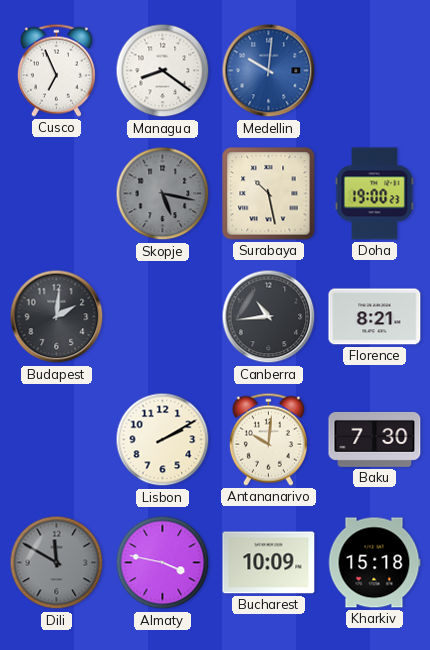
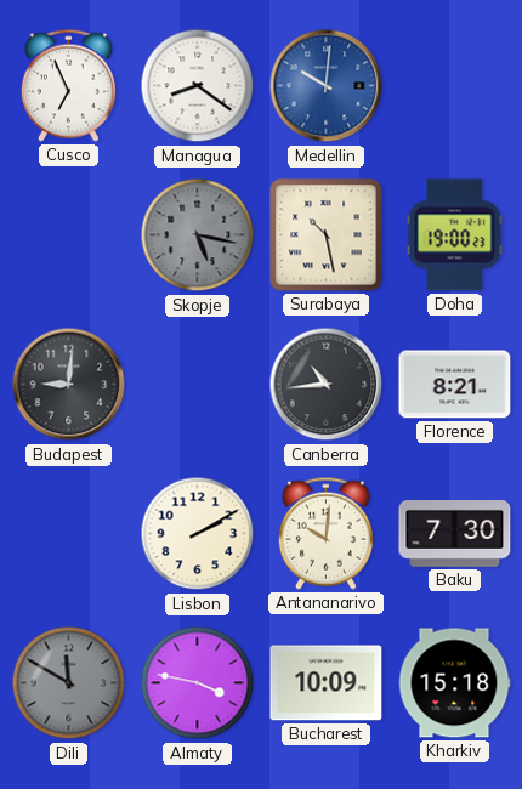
Budapest: 2:01 -> 9:01 (69, 385)
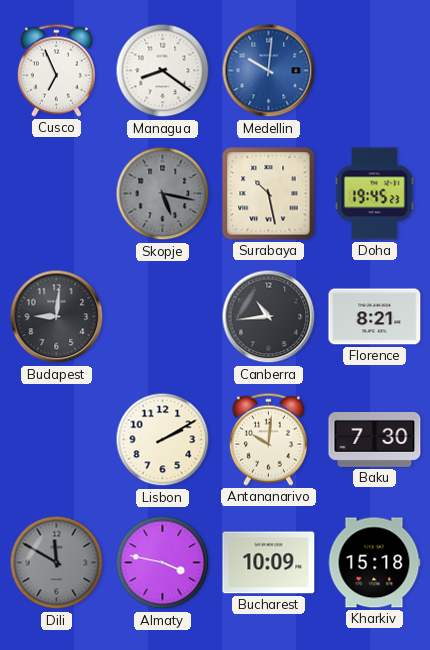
Doha: 19:00 -> 19:45 (375, 194)
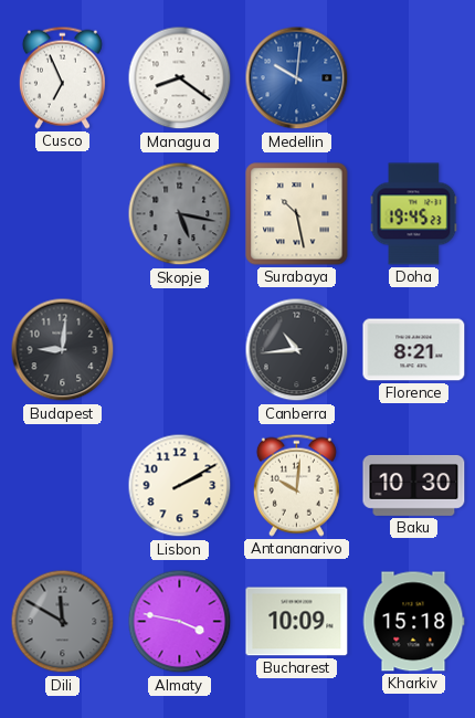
Baku: 7:30 -> 10:30 (414, 485)
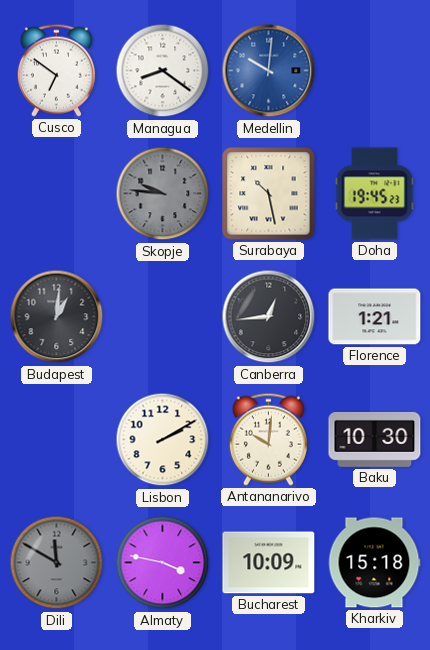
Cusco: 6:56 -> 6:51 (56, 70)
Skopje: 5:17 -> 9:46 (163, 194)
Budapest: 9:01 -> 1:01 (57, 317)
Canberra: 10:44 -> 12:44 (269, 317)
Florence: 8:21 -> 1:21 (375, 317)
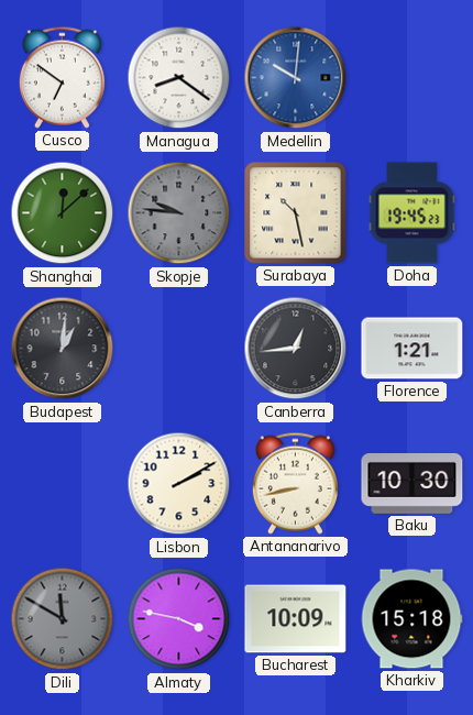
Shanghai: none -> 12:08 (63, 213)
Antananarivo: 10:01 -> 8:43 (295, 483)
